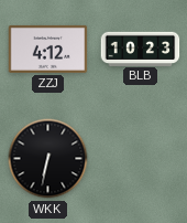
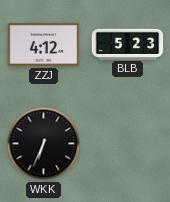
BLB: 10:23 -> 5:23 (128, 44)
WKK: 6:32 -> 6:34 (44, 144)
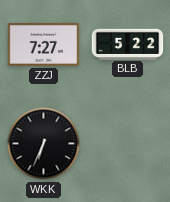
ZZJ: 4:12 -> 7:27 (44, 44)
BLB: 5:23 -> 5:22 (128, 44)
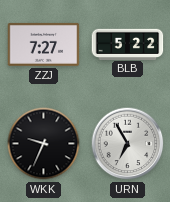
WKK: 6:34 -> 9:34 (44, 144)
URN: none -> 6:55 (128, 144)
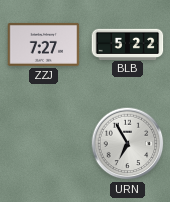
WKK: 9:34 -> none (44, 144)
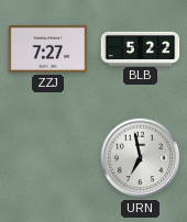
URN: 6:55 -> 6:58 (141, 158)
